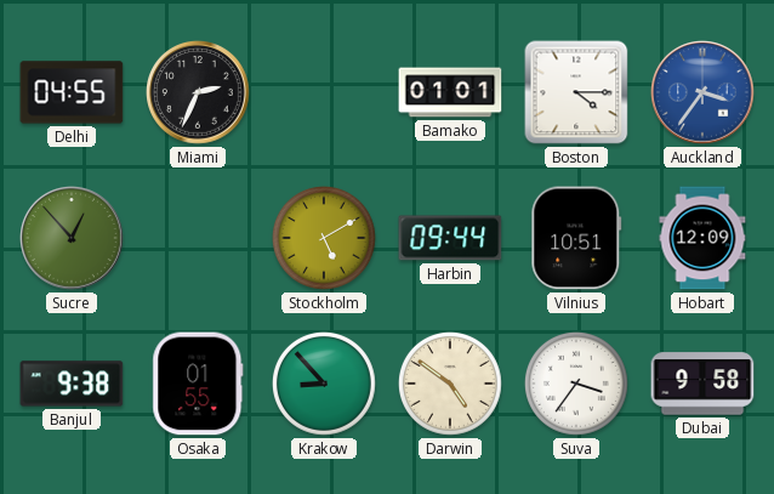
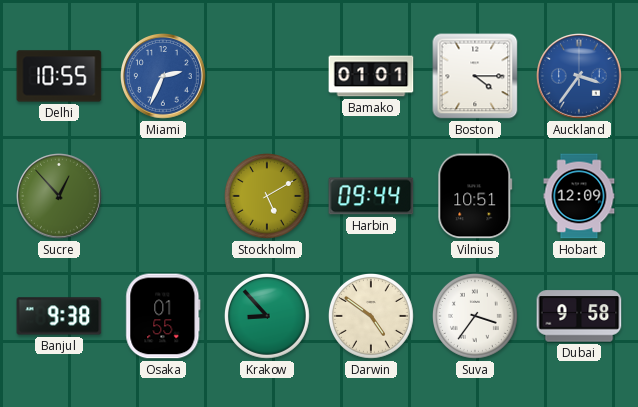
Delhi: 04:55 -> 10:55 (59, 76)
Miami dial: black -> blue (164, 77)
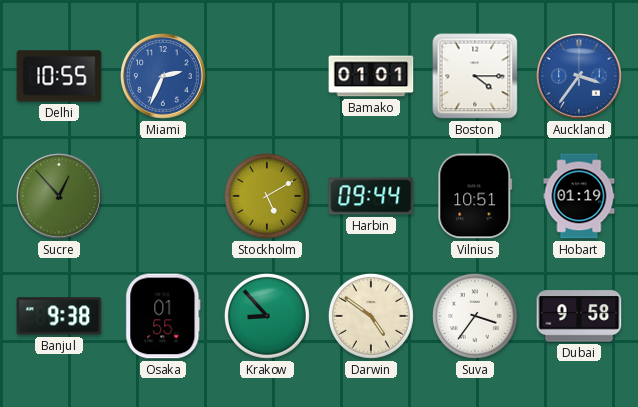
Hobart: 12:09 -> 01:19 (579, 196)
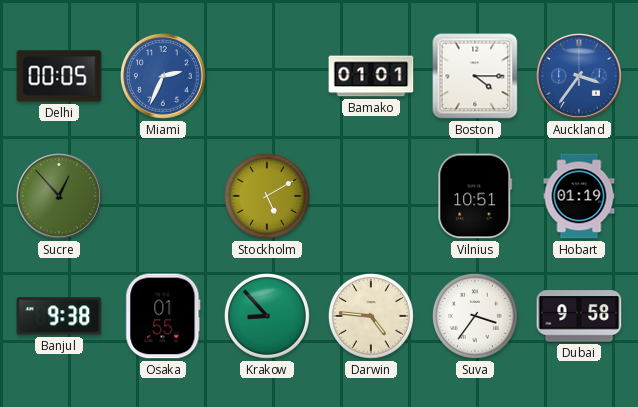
Delhi: 10:55 -> 00:05 (59, 76)
Harbin: 09:44 -> none (371, 196)
Darwin: 4:51 -> 4:46 (371, 316)
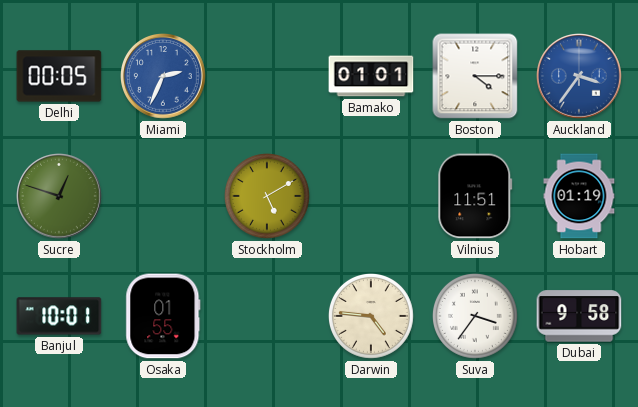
Sucre: 12:53 -> 12:48 (60, 197)
Vilnius: 10:51 -> 11:51 (475, 196)
Banjul: 9:38 -> 10:01 (59, 316)
Krakow: 8:53 -> none (267, 316)
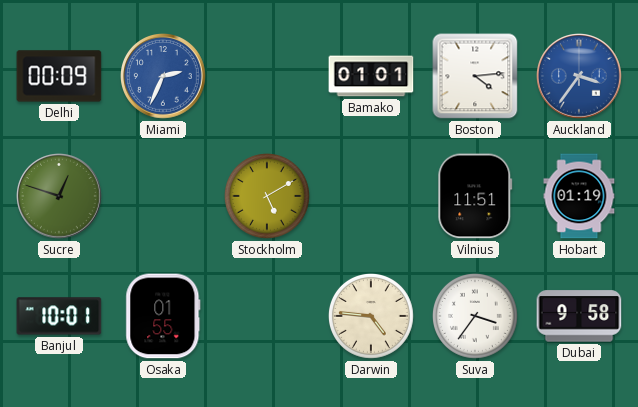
Delhi: 00:05 -> 00:09 (59, 76)
Boston: 4:15 -> 4:14 (475, 76)
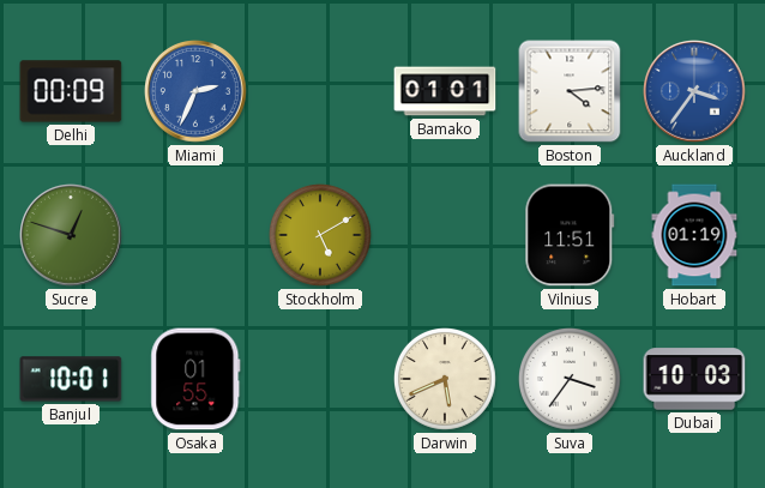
Darwin: 4:46 -> 5:41 (445, 379)
Dubai: 9:58 -> 10:03 (694, 379)
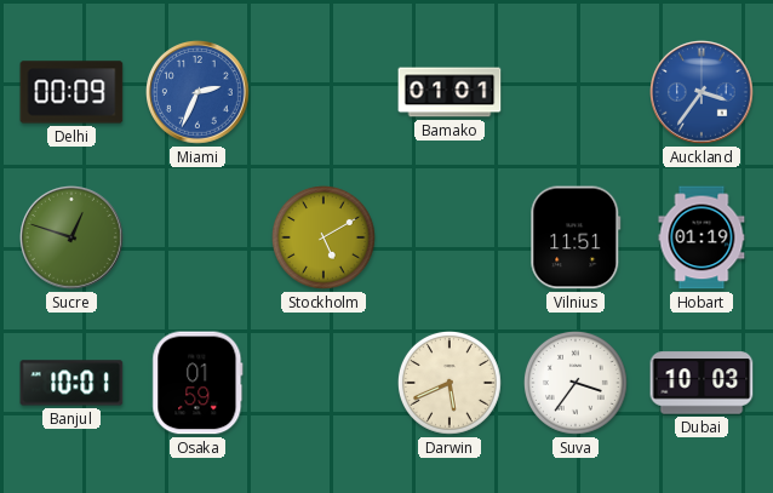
Boston: 4:14 -> none (570, 91)
Osaka: 01:55 -> 01:59 (197, 383)
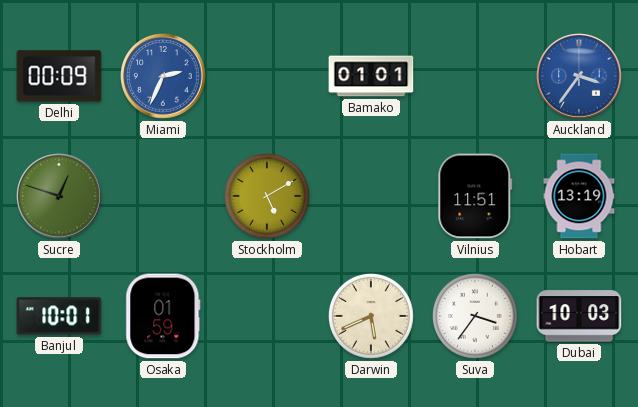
Hobart: 01:19 -> 13:19 (579, 196)
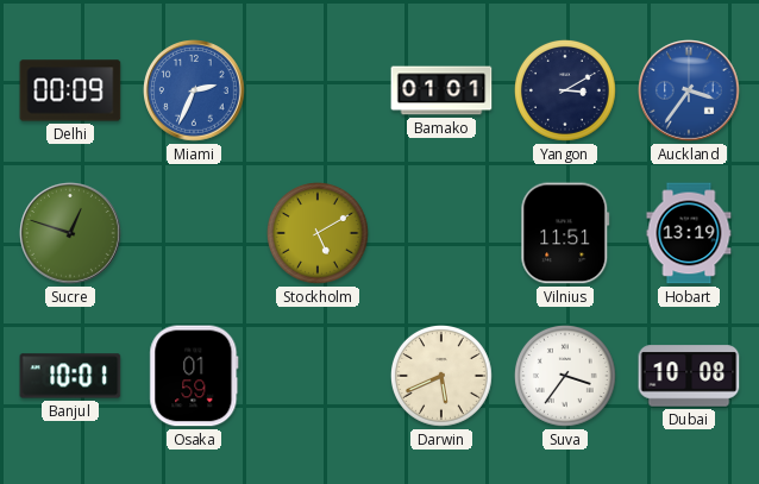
Yangon: none -> 3:10 (565, 90)
Dubai: 10:03 -> 10:08 (689, 376)
